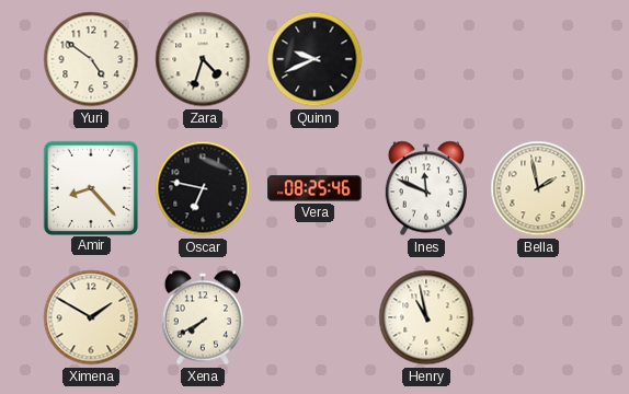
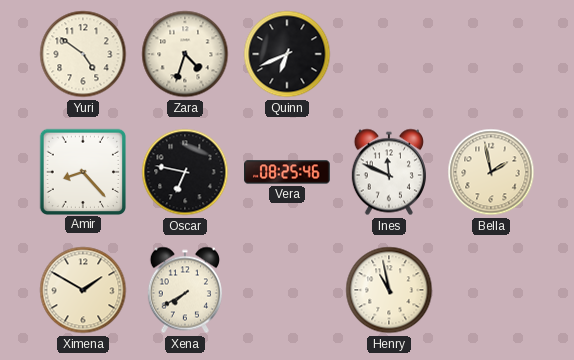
Quinn: 9:41 -> 6:41 (287, 54)
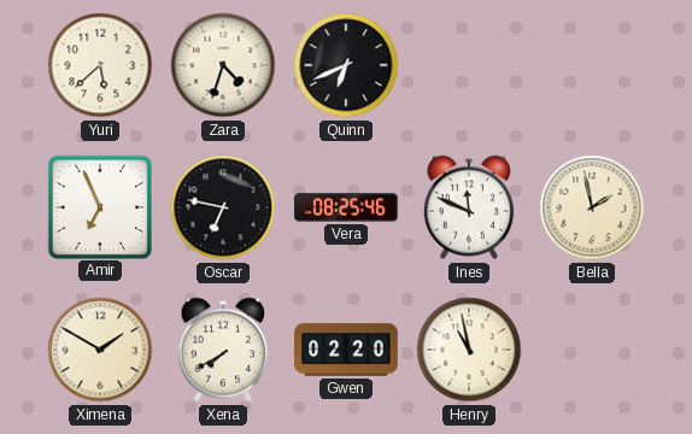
Yuri: 4:51 -> 5:38 (100, 65)
Amir: 8:23 -> 6:56 (99, 206)
Gwen: none -> 02:20 (346, 350)
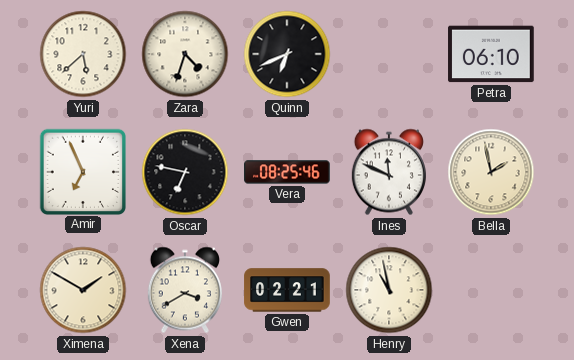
Petra: none -> 06:10 (491, 54)
Xena: 7:40 -> 3:40 (185, 290)
Gwen: 02:20 -> 02:21 (287, 290)
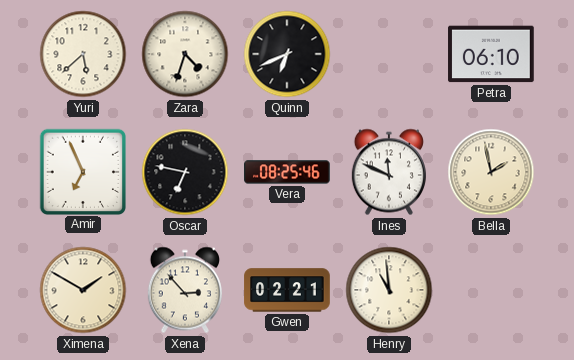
Xena: 3:40 -> 2:53 (185, 290)
Henry: 10:58 -> 10:59 (389, 290)
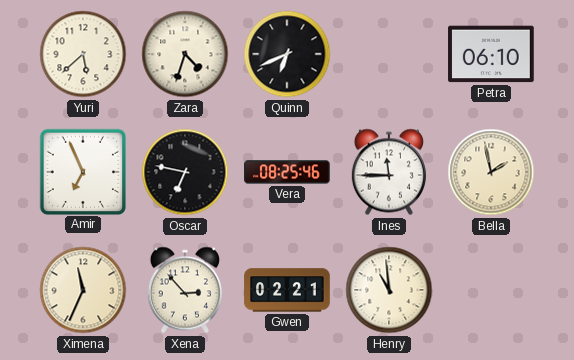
Ines: 11:49 -> 11:45 (389, 172)
Ximena: 1:50 -> 11:34 (83, 290)
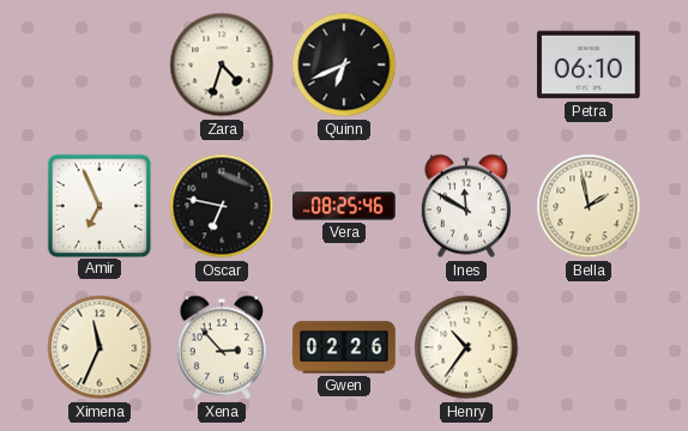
Yuri: 5:38 -> none (83, 54)
Ines: 11:45 -> 11:50 (466, 206)
Gwen: 02:21 -> 02:26 (344, 347)
Henry: 10:59 -> 10:36 (466, 347)
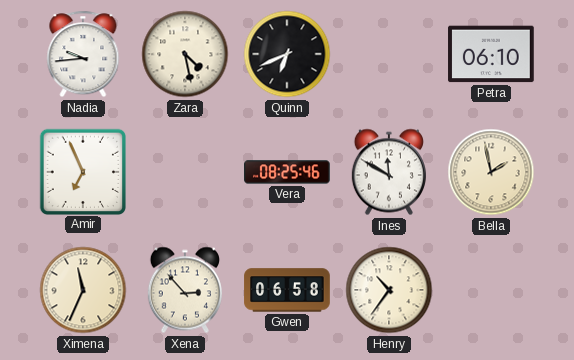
Nadia: none -> 9:44 (83, 54)
Zara: 4:33 -> 4:28 (185, 54)
Oscar: 6:47 -> none (222, 206)
Gwen: 02:26 -> 06:58 (287, 290)
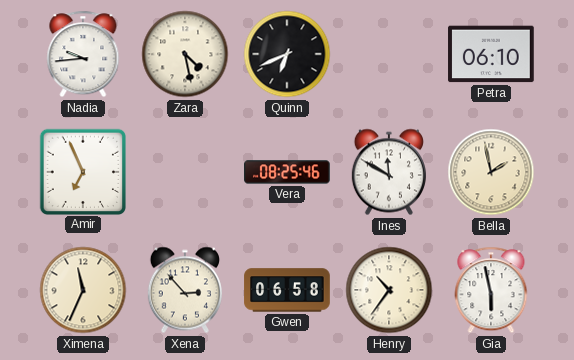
Gia: none -> 5:58 (491, 290)
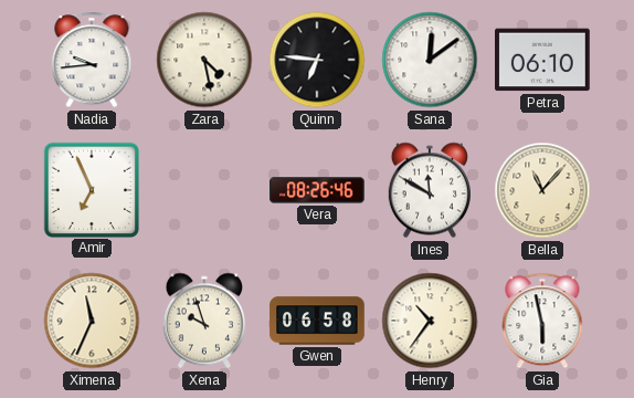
Quinn: 6:41 -> 6:46 (317, 60)
Sana: none -> 12:09 (430, 60)
Vera: 08:25 -> 08:26 (317, 190)
Bella: 1:58 -> 11:07 (542, 190)
Xena: 2:53 -> 9:57 (204, 321)
